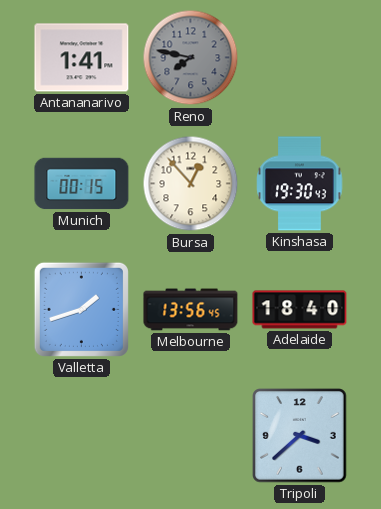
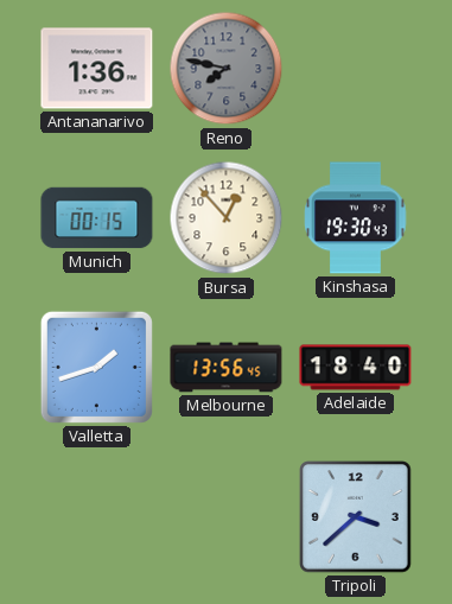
Antananarivo: 1:41 -> 1:36 (97, 69)
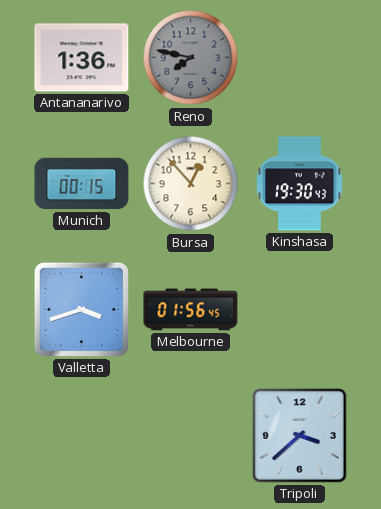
Valletta: 1:42 -> 3:42 (81, 309)
Melbourne: 13:56 -> 01:56 (191, 310)
Adelaide: 18:40 -> none (356, 368)
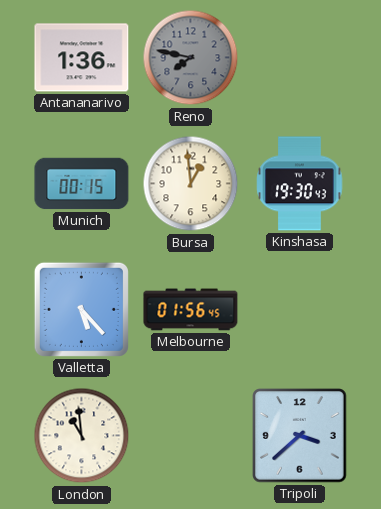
Bursa: 12:53 -> 12:59 (191, 184)
Valletta: 3:42 -> 5:23 (81, 309)
London: none -> 10:59 (82, 436)
